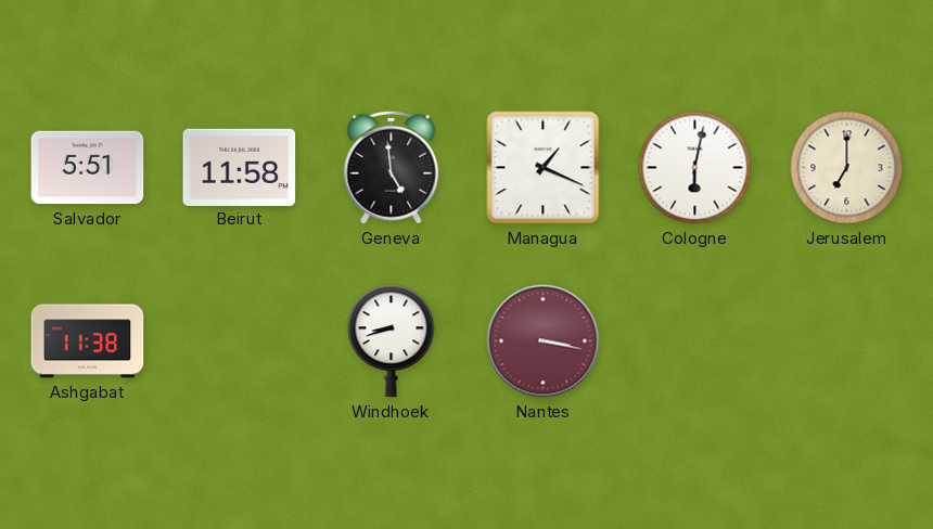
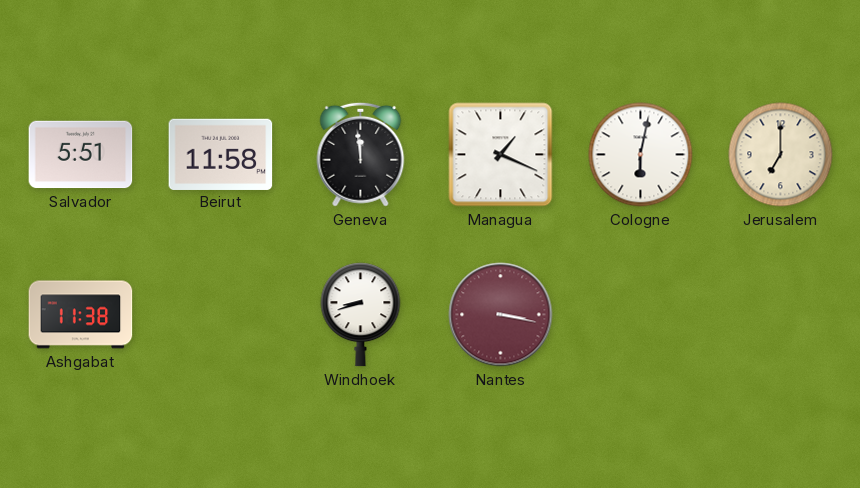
Geneva: 4:59 -> 11:59 (361, 154)
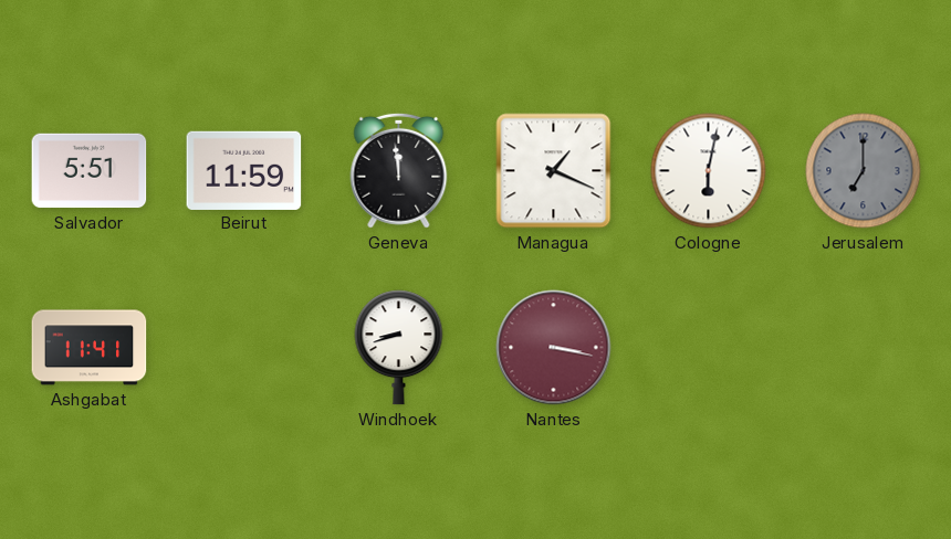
Beirut: 11:58 -> 11:59 (244, 170)
Jerusalem dial: cream -> grey (864, 171)
Ashgabat: 11:38 -> 11:41 (90, 348)
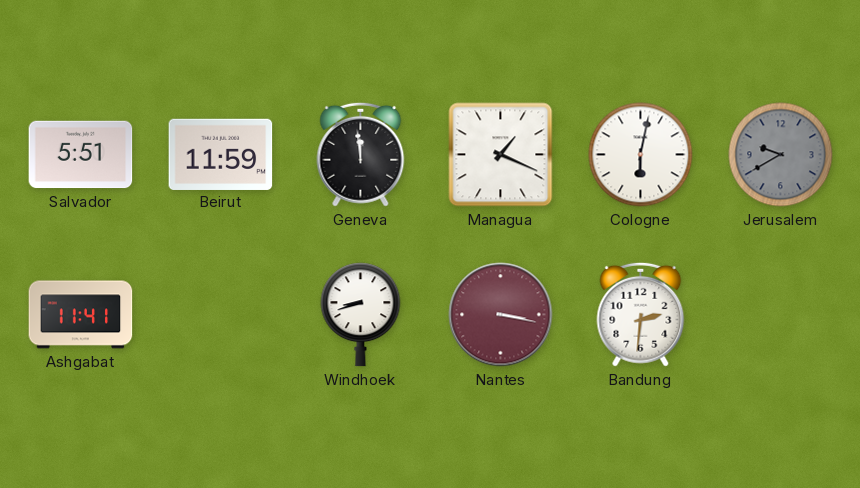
Jerusalem: 7:00 -> 9:40 (781, 155)
Bandung: none -> 2:31 (641, 314)
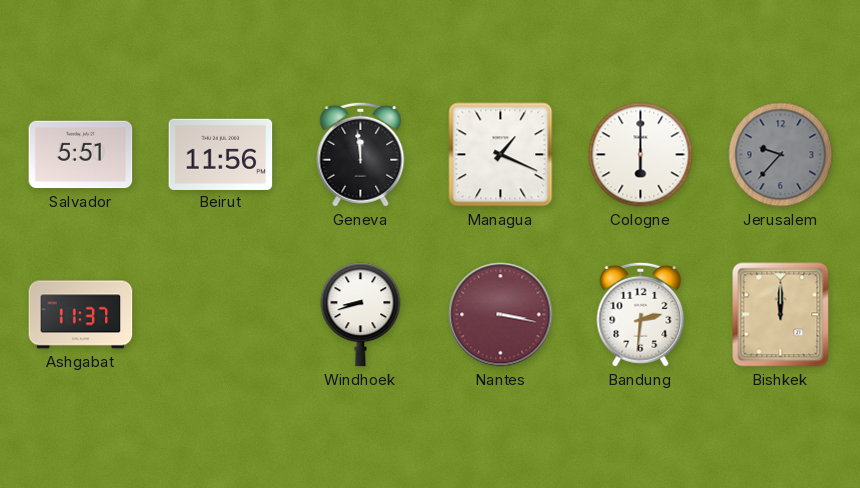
Beirut: 11:59 -> 11:56 (221, 154)
Cologne: 6:02 -> 6:00 (641, 155)
Jerusalem: 9:40 -> 9:37 (781, 155)
Ashgabat: 11:41 -> 11:37 (81, 315)
Bishkek: none -> 12:00 (781, 315)
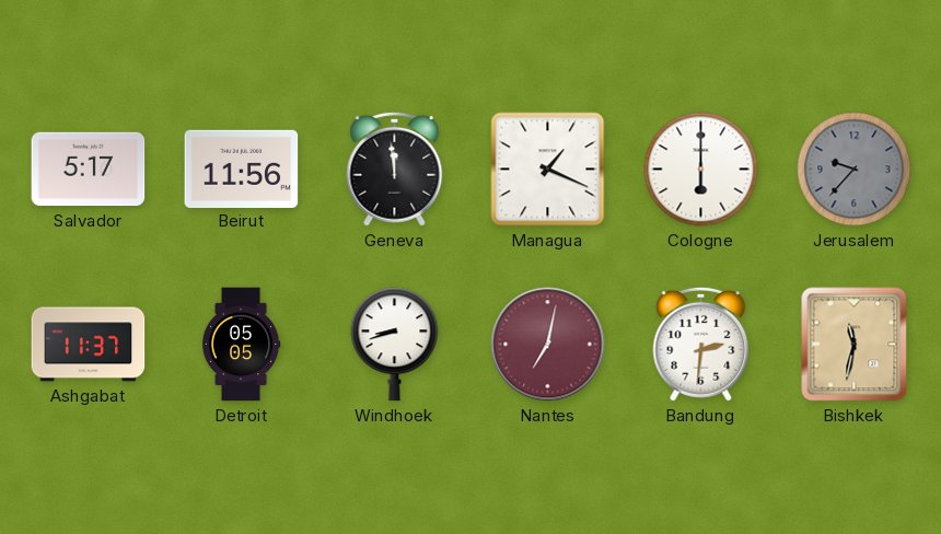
Salvador: 5:51 -> 5:17 (89, 170)
Detroit: none -> 05:05 (241, 345)
Nantes: 3:17 -> 7:02 (548, 345)
Bishkek: 12:00 -> 11:32 (855, 345)
